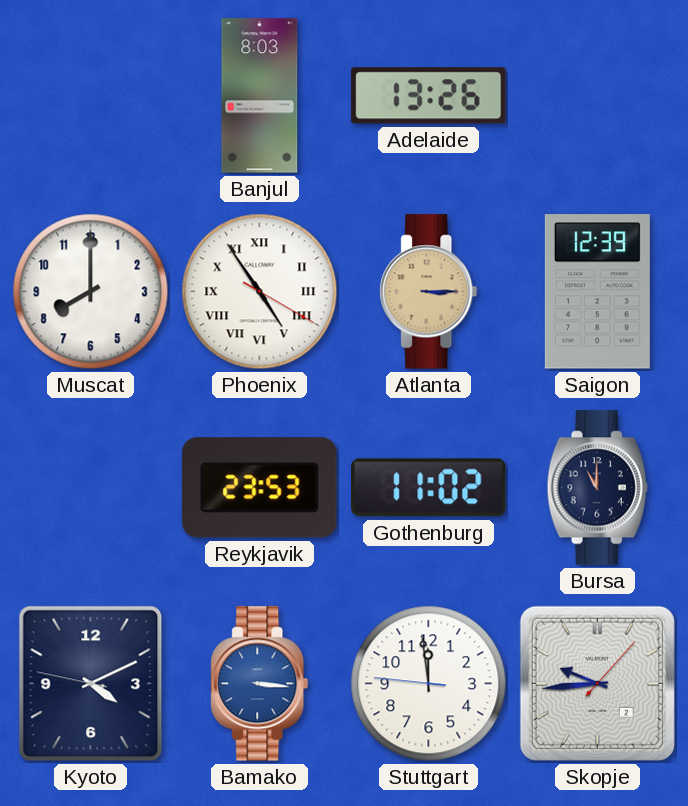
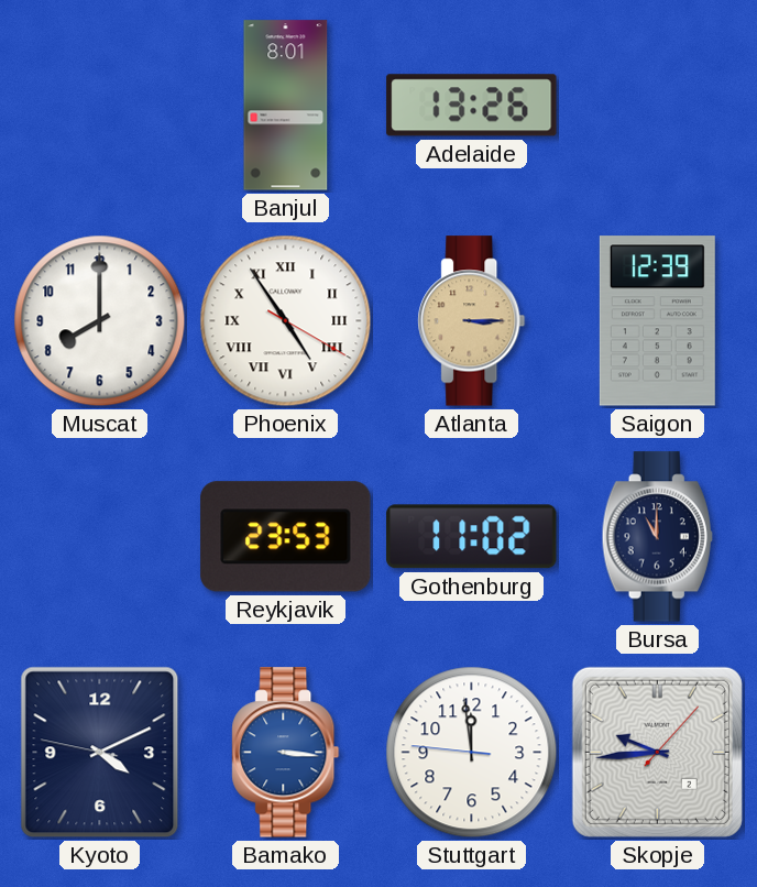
Banjul: 8:03 -> 8:01 (286, 106)
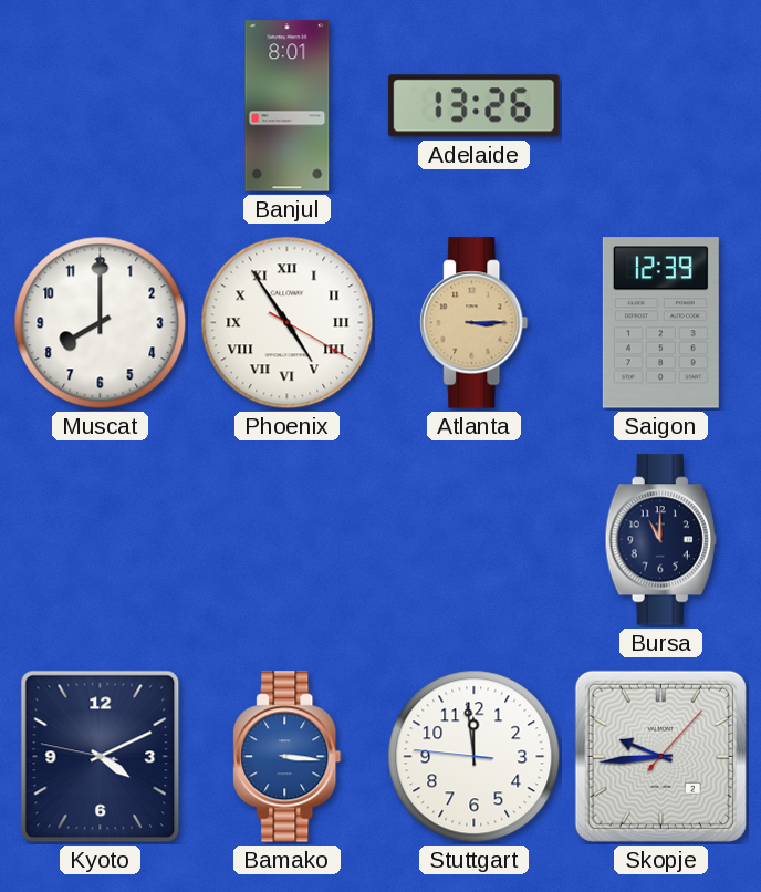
Reykjavik: 23:53 -> none (286, 537)
Gothenburg: 11:02 -> none (472, 537)
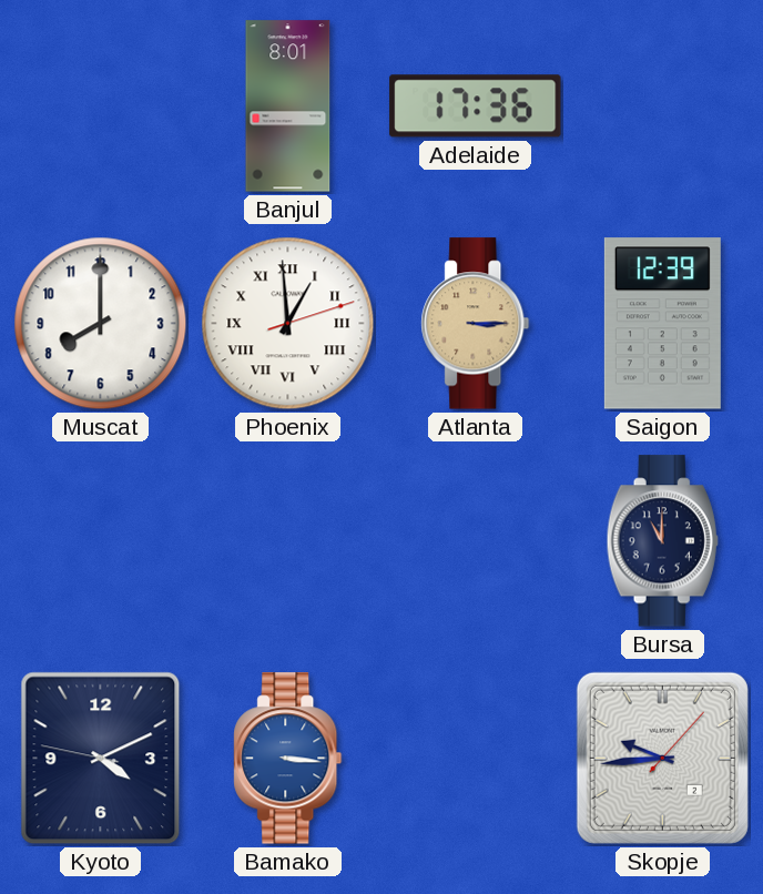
Adelaide: 13:26 -> 17:36 (476, 106)
Phoenix: 4:54 -> 12:59 (288, 324)
Stuttgart: 11:58 -> none (475, 757)
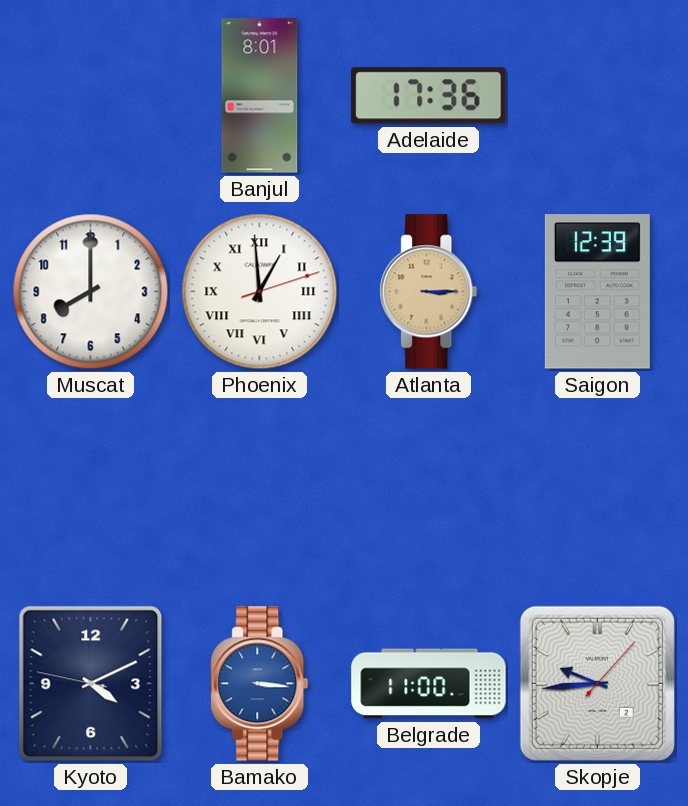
Bursa: 11:00 -> none (662, 541)
Belgrade: none -> 11:00 (429, 684)
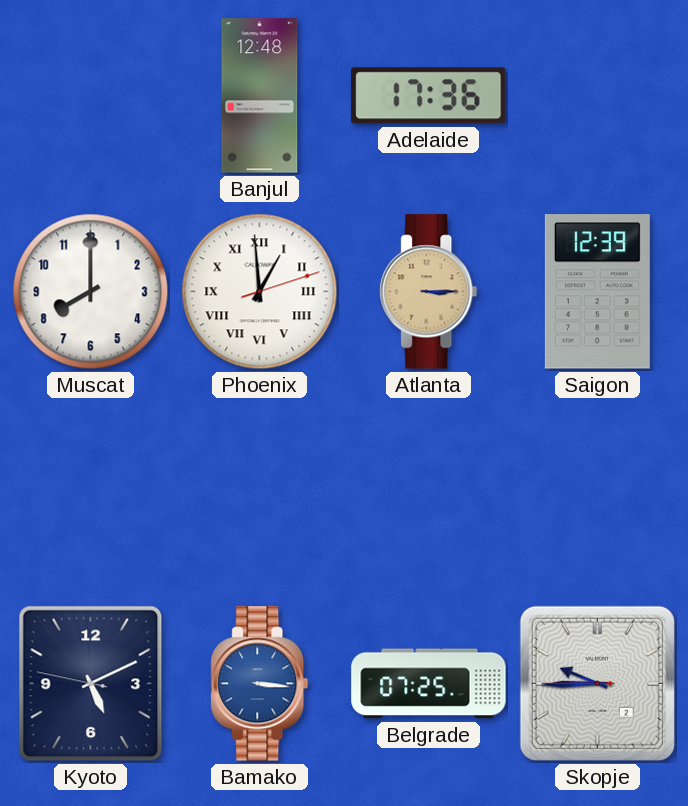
Banjul: 8:01 -> 12:48 (260, 96)
Kyoto: 4:10 -> 5:10 (91, 684)
Belgrade: 11:00 -> 07:25 (429, 684)
Skopje: 9:44:07 -> 9:44:45 (597, 683)
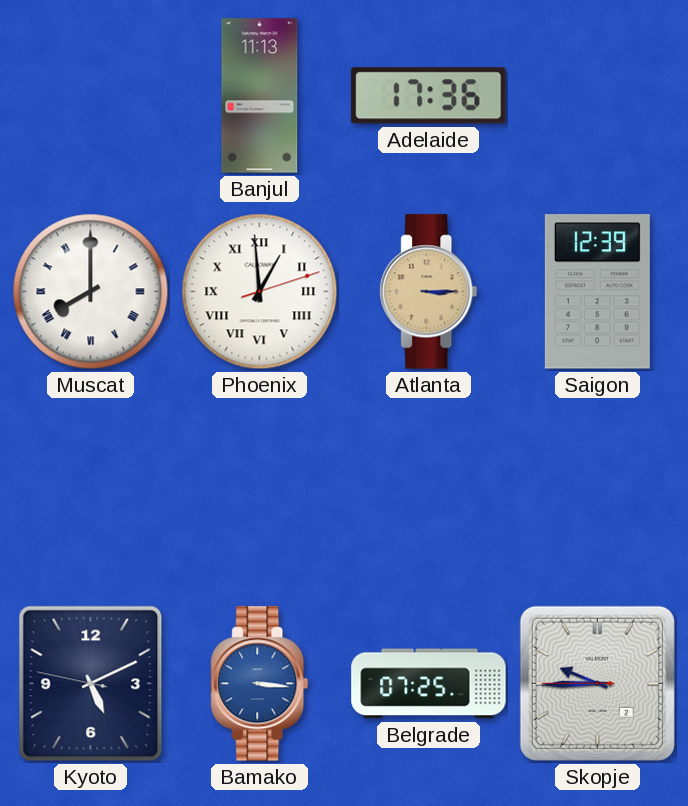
Banjul: 12:48 -> 11:13 (260, 96)
Muscat numerals: Arabic -> Roman (91, 292)
